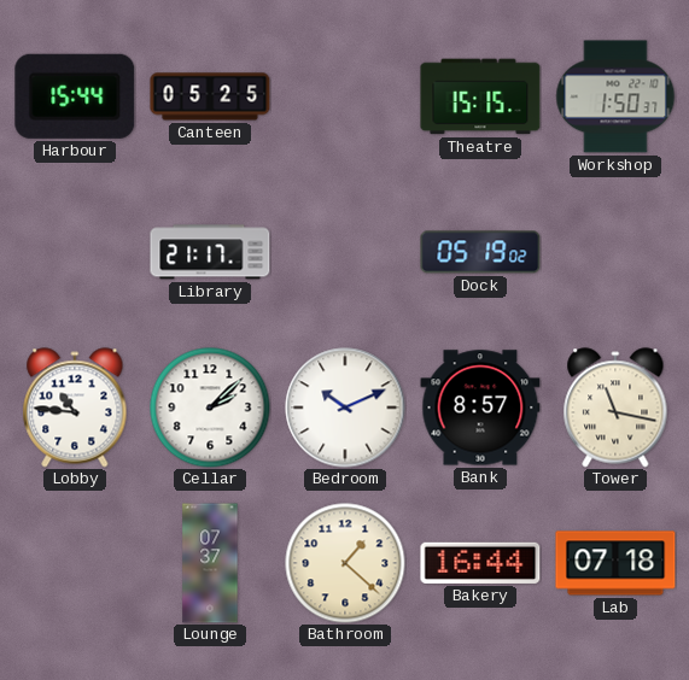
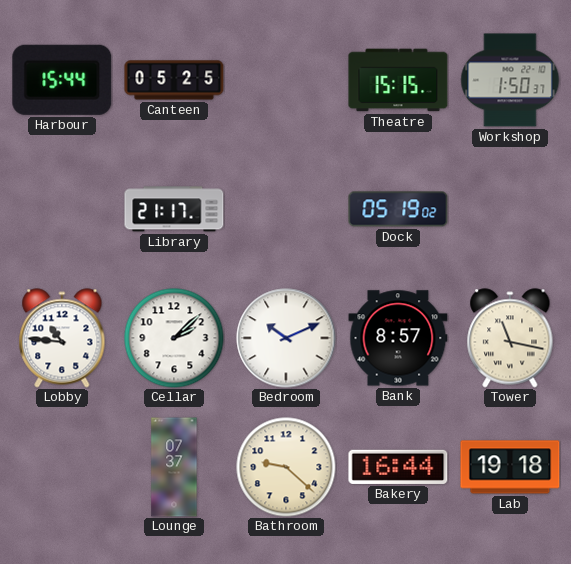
Bathroom: 1:22 -> 9:22 (286, 467)
Lab: 07:18 -> 19:18 (510, 467)
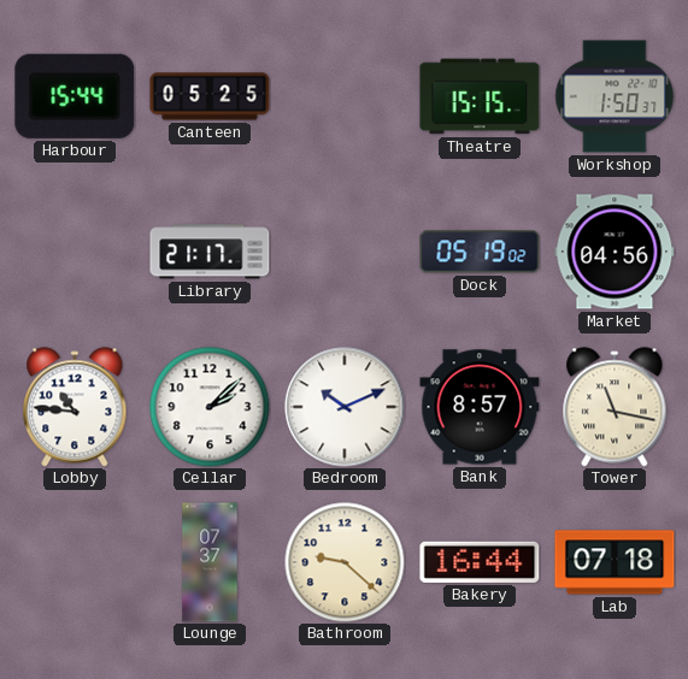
Market: none -> 04:56 (615, 252)
Lab: 19:18 -> 07:18 (615, 562)
